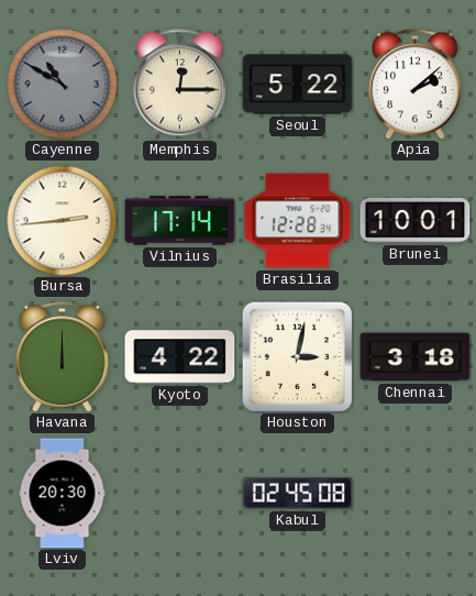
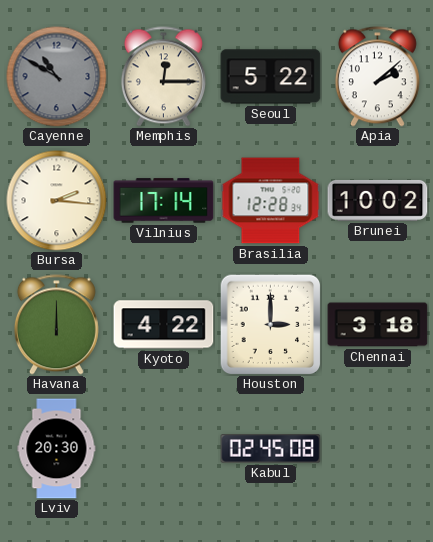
Bursa: 2:44 -> 2:16 (57, 201)
Brunei: 10:01 -> 10:02 (378, 200)
Houston: 3:02 -> 3:00 (270, 324)
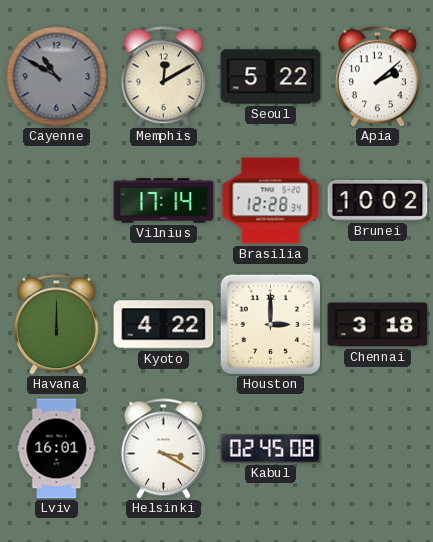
Memphis: 12:15 -> 12:10 (163, 77)
Bursa: 2:16 -> none (57, 201)
Lviv: 20:30 -> 16:01 (57, 449)
Helsinki: none -> 3:20 (163, 449)
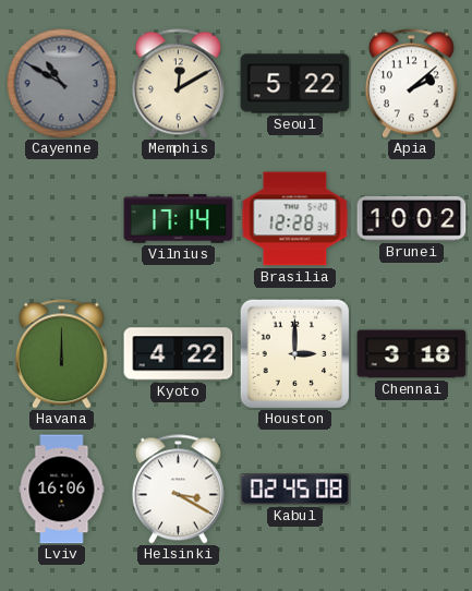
Lviv: 16:01 -> 16:06 (62, 490)
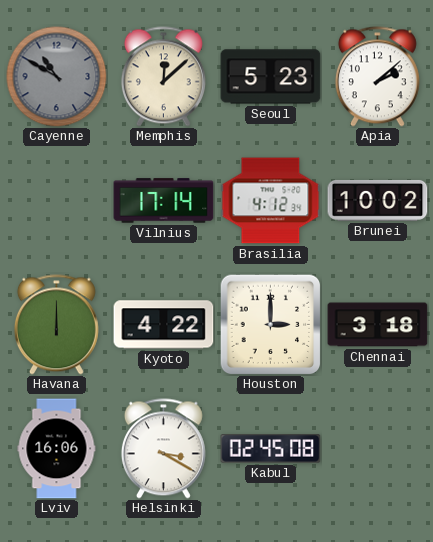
Memphis: 12:10 -> 12:08 (163, 77)
Seoul: 5:22 -> 5:23 (271, 77)
Brasilia: 12:28 -> 4:12 (271, 201)
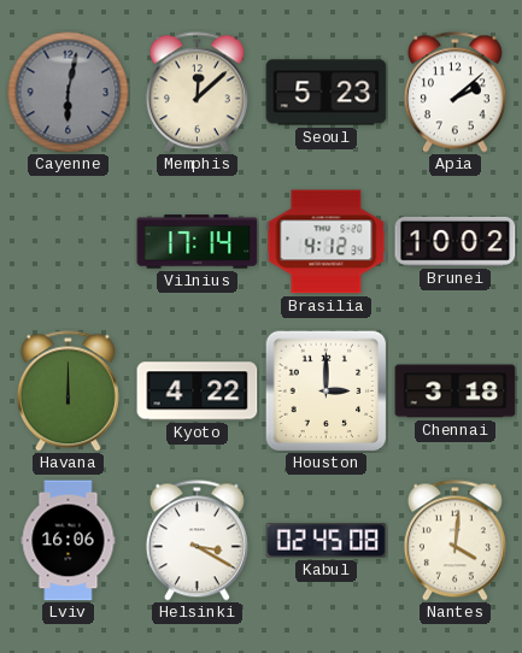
Cayenne: 10:50 -> 6:02 (69, 93)
Nantes: none -> 4:01 (454, 541)
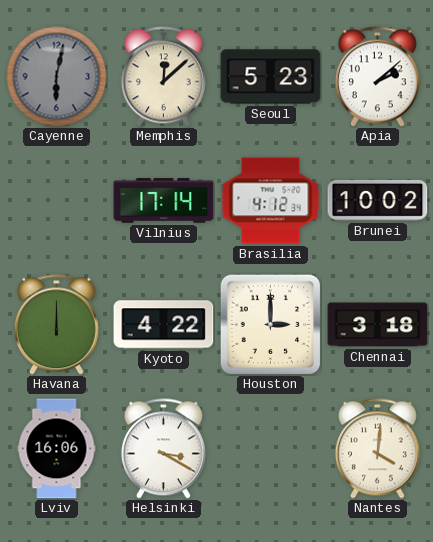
Kabul: 02:45 -> none (327, 541)
